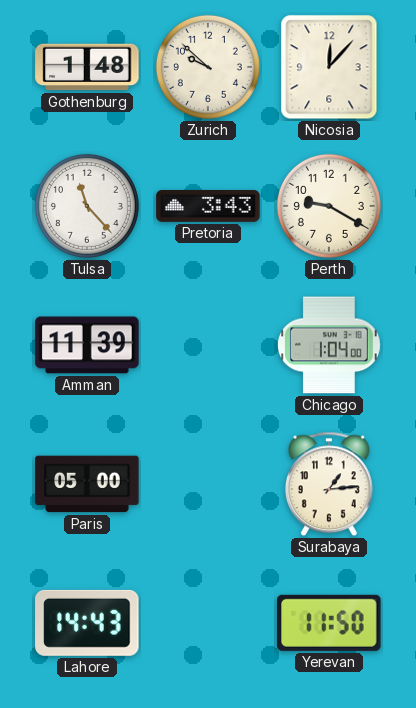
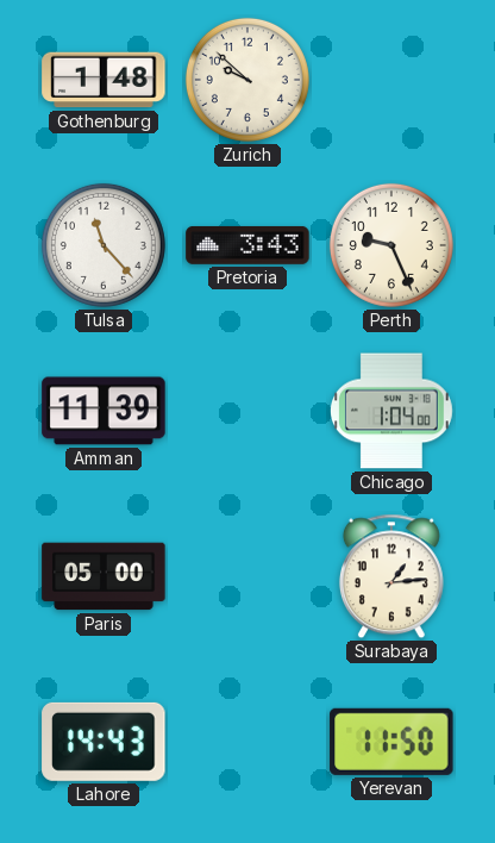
Nicosia: 12:07 -> none (329, 67)
Perth: 9:20 -> 9:26 (391, 245)
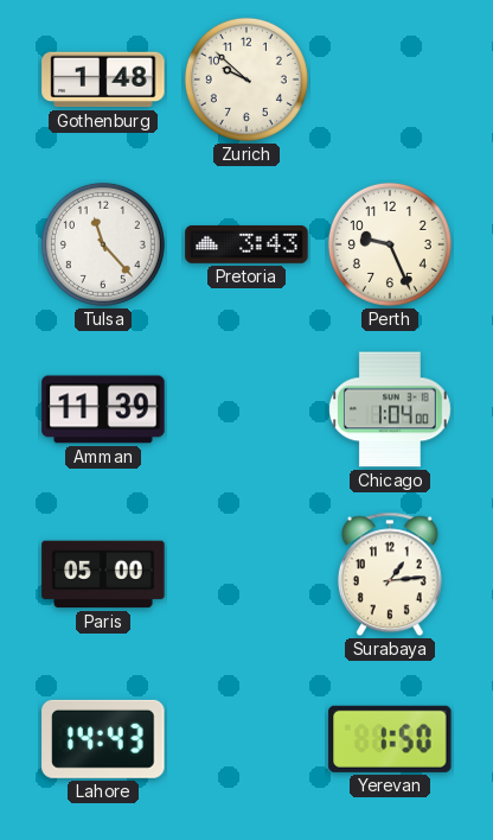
Yerevan: 11:50 -> 1:50 (390, 739)
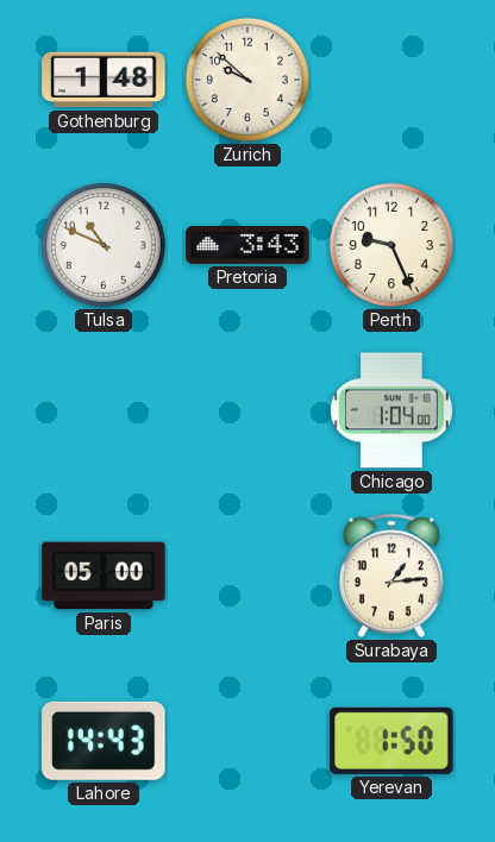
Tulsa: 11:23 -> 10:49 (104, 245)
Amman: 11:39 -> none (103, 409)
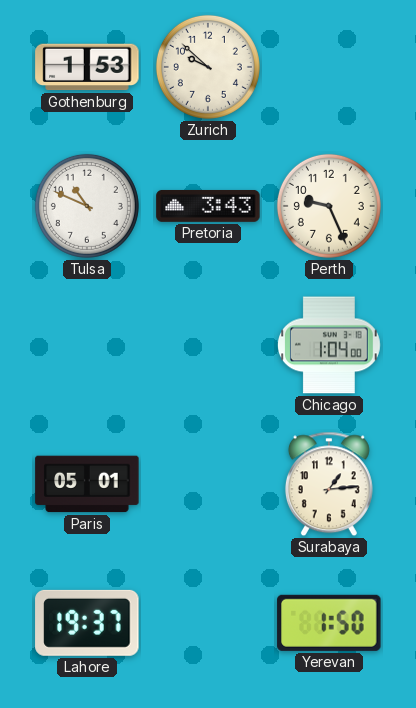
Gothenburg: 1:48 -> 1:53 (87, 67)
Paris: 05:00 -> 05:01 (87, 484)
Lahore: 14:43 -> 19:37 (87, 623)
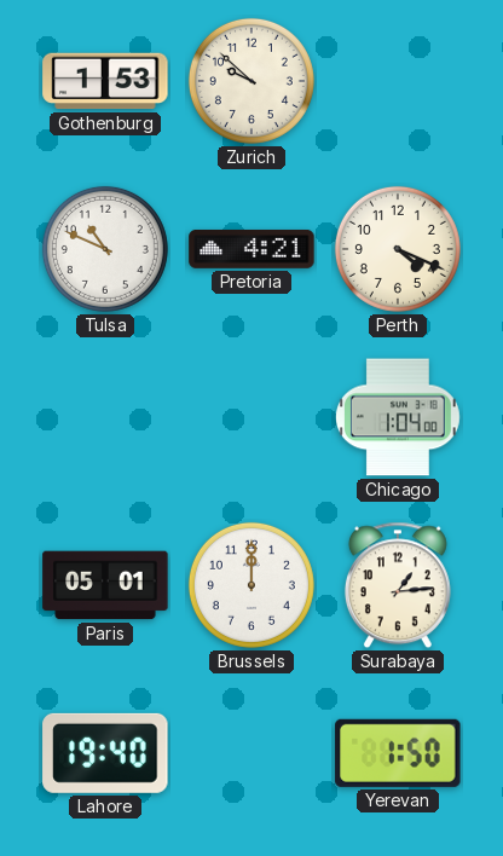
Pretoria: 3:43 -> 4:21 (251, 249)
Perth: 9:26 -> 4:19 (398, 249)
Brussels: none -> 12:00 (251, 585)
Lahore: 19:37 -> 19:40 (105, 753)
